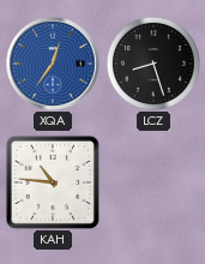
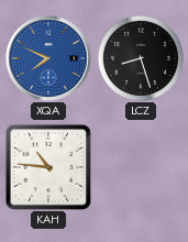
XQA: 12:36 -> 7:49 (48, 58)
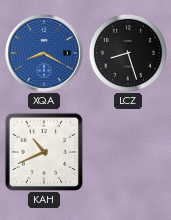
XQA: 7:49 -> 8:20 (44, 53)
KAH: 10:46 -> 10:41 (44, 152)
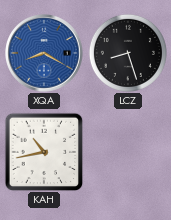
KAH: 10:41 -> 10:43 (44, 152)
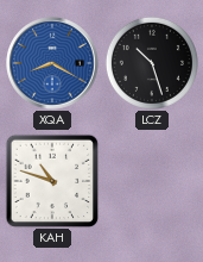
LCZ: 8:27 -> 10:27 (152, 63)
KAH: 10:43 -> 10:48 (52, 181)
